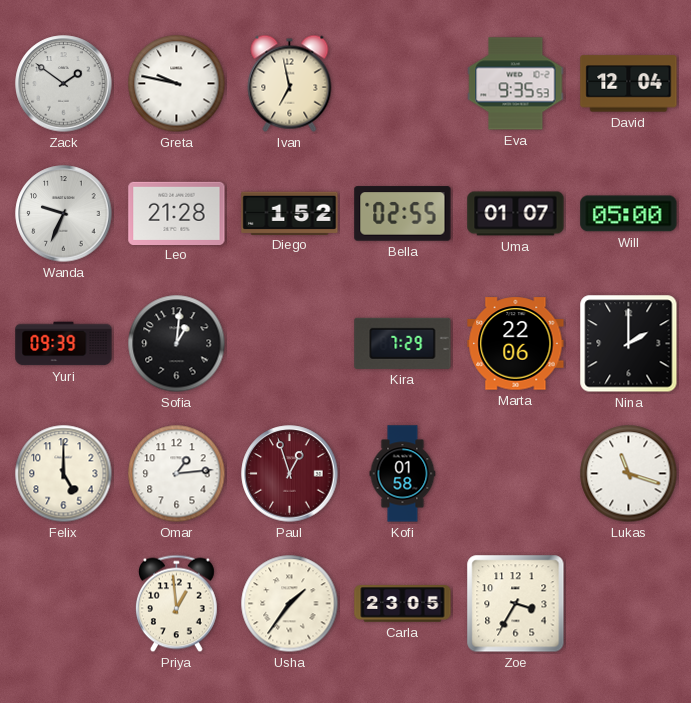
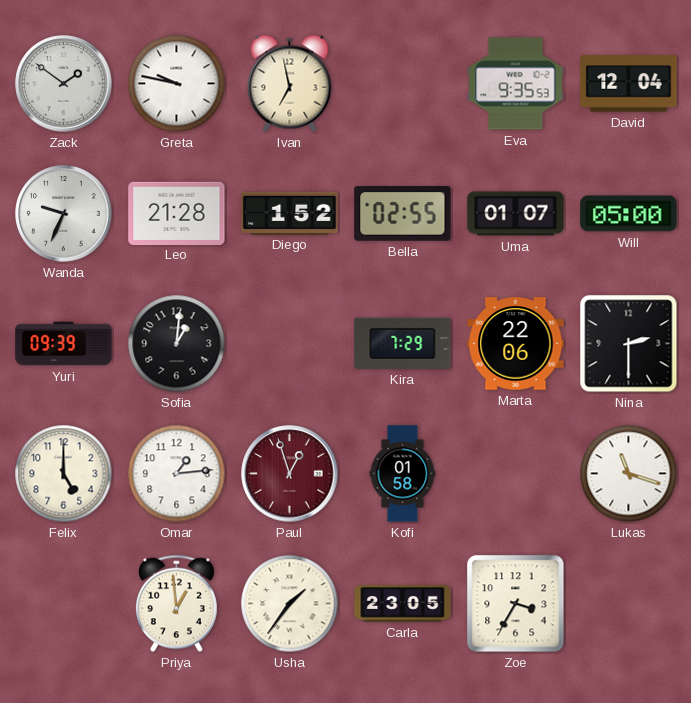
Nina: 2:00 -> 2:30 (629, 344)
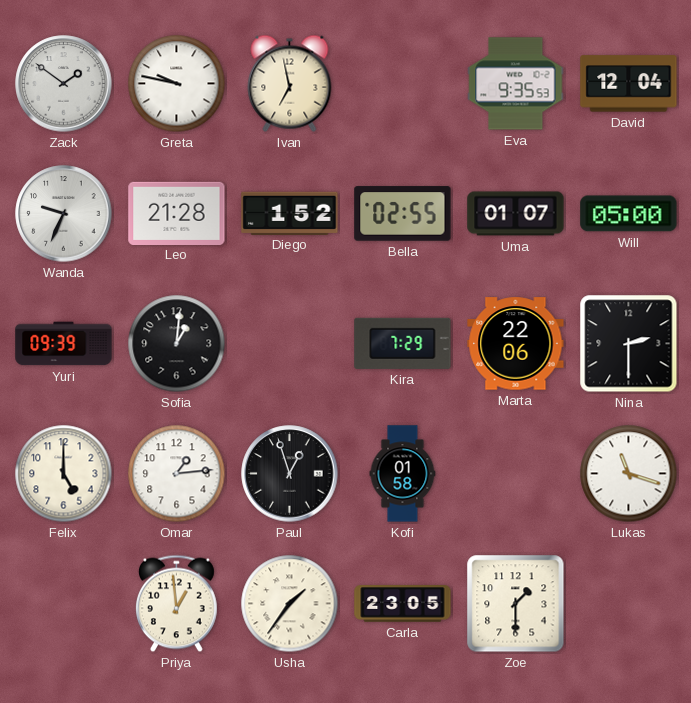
Paul dial: burgundy -> black (290, 474)
Zoe: 3:35 -> 1:30 (516, 604)
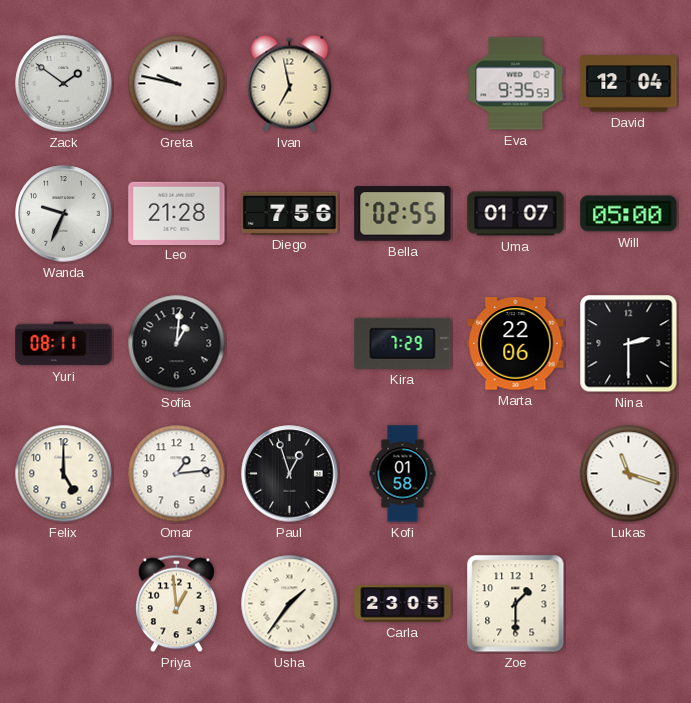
Diego: 1:52 -> 7:56 (290, 213)
Yuri: 09:39 -> 08:11 (64, 344)
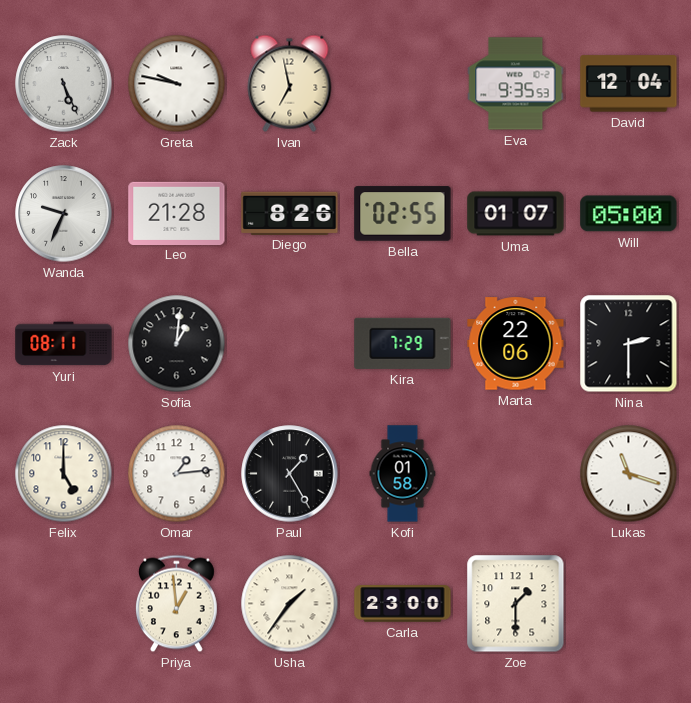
Zack: 1:51 -> 5:26 (64, 84)
Diego: 7:56 -> 8:26 (290, 213)
Paul: 12:57 -> 1:25 (290, 474)
Carla: 23:05 -> 23:00 (403, 604)
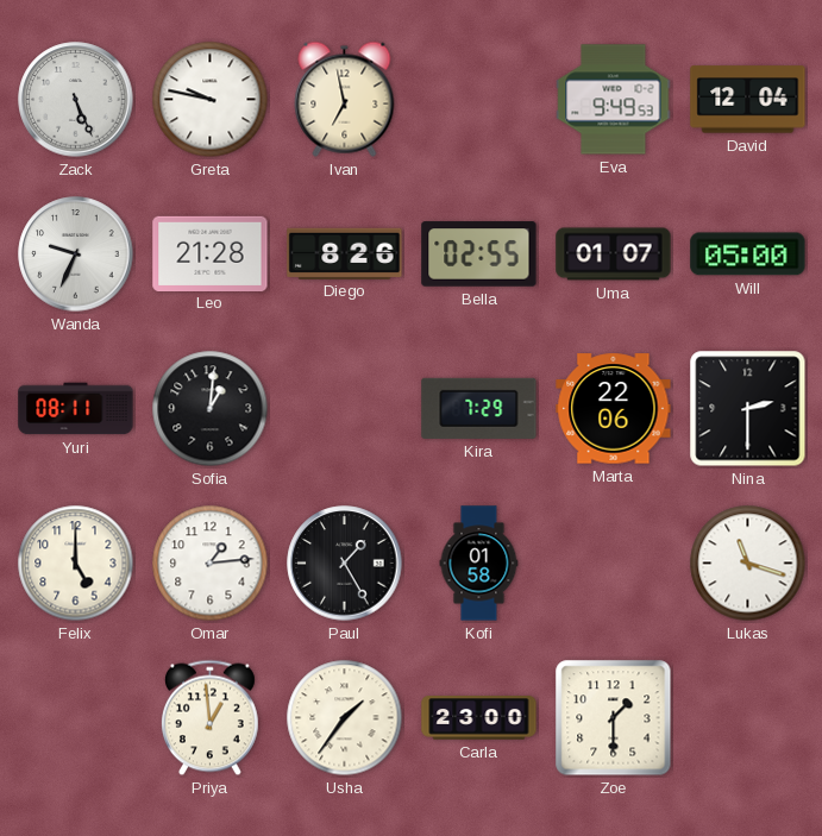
Eva: 9:35 -> 9:49 (614, 100)
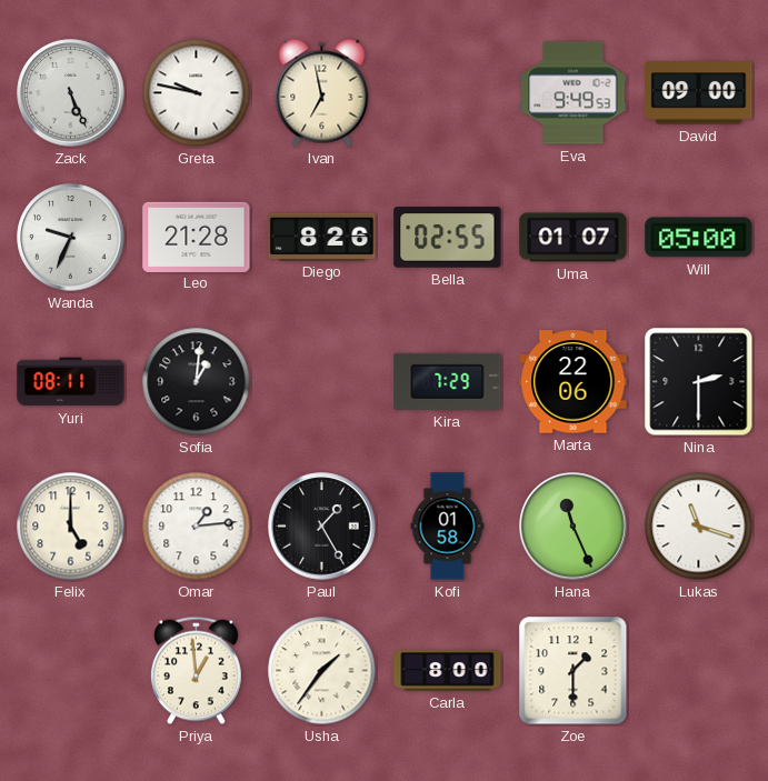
David: 12:04 -> 09:00 (699, 93)
Hana: none -> 11:26 (573, 527)
Carla: 23:00 -> 8:00 (448, 671)
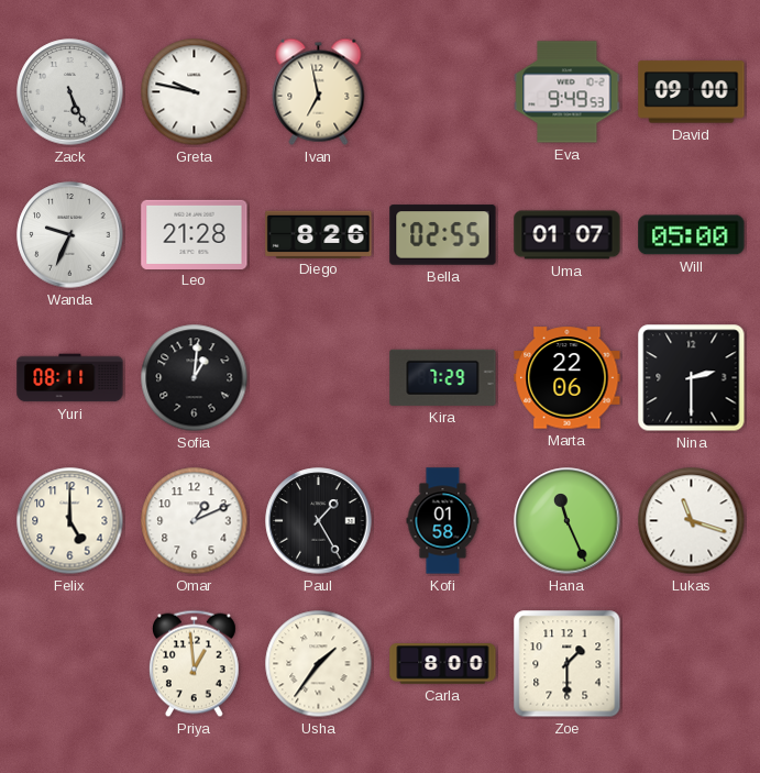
Omar: 1:14 -> 1:11 (195, 521)
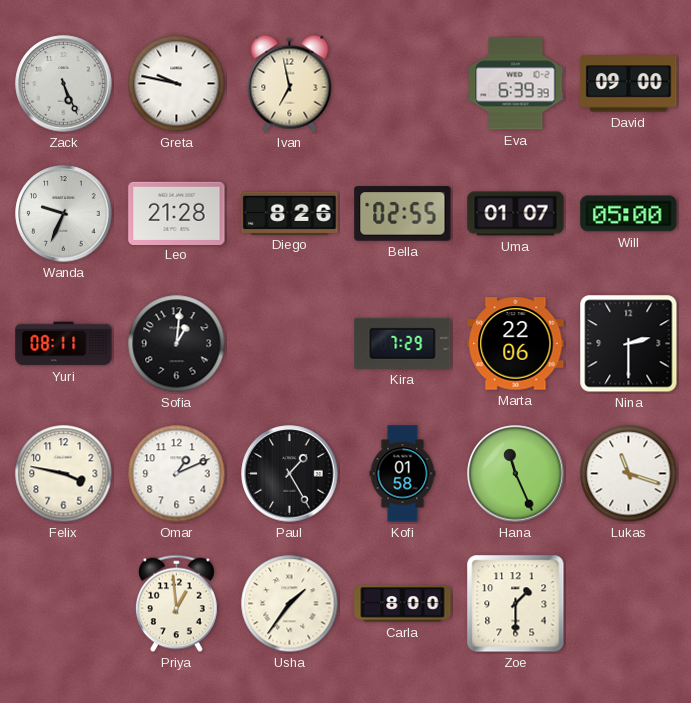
Eva: 9:49 -> 6:39 (516, 84)
Felix: 5:00 -> 3:47 (64, 474)
